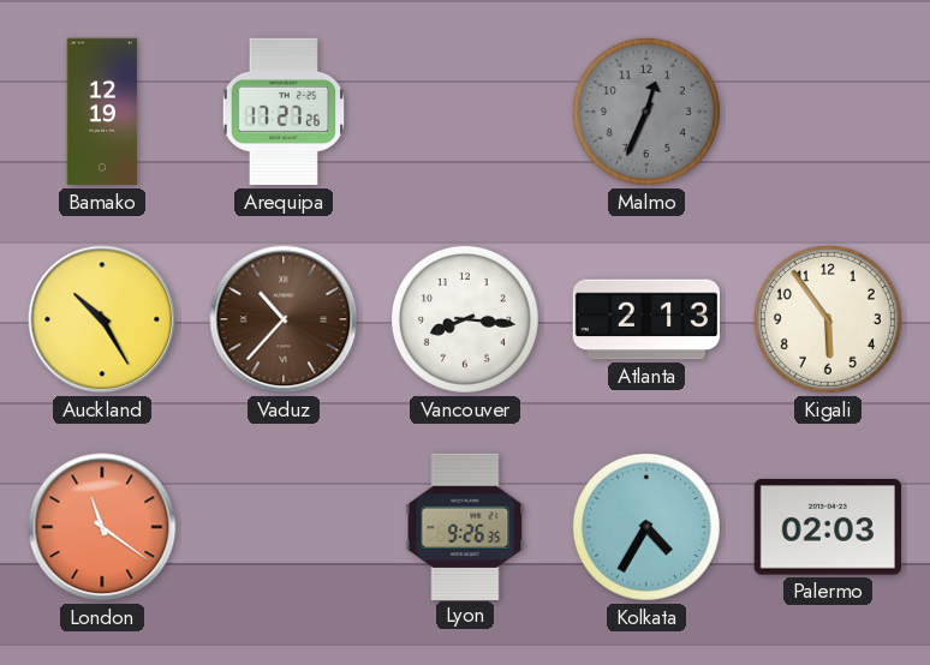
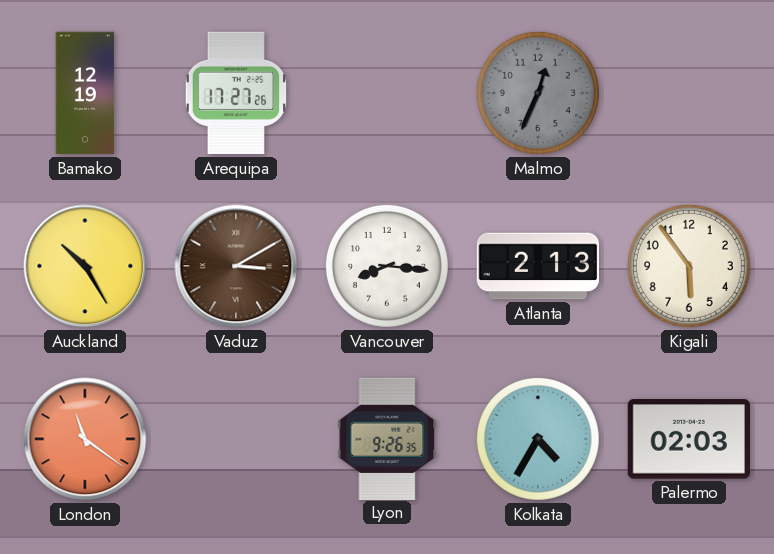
Vaduz: 10:37 -> 3:10 (236, 266)
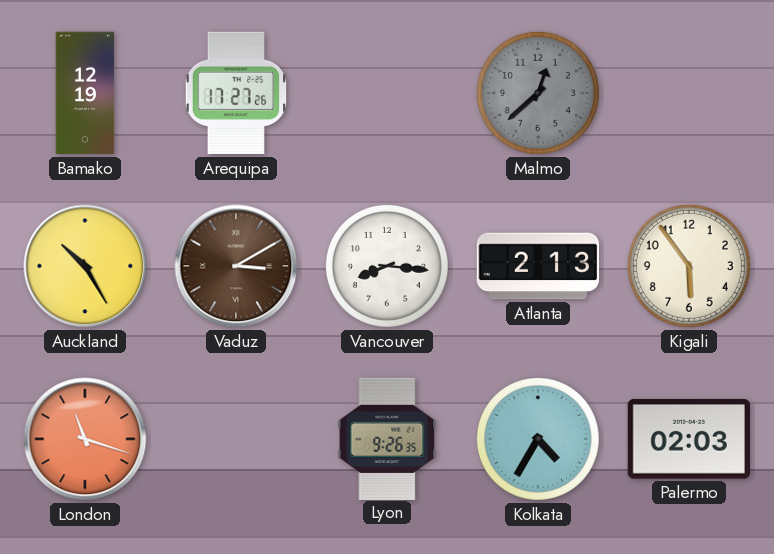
Malmo: 12:34 -> 12:38 (538, 93)
London: 11:21 -> 11:18 (85, 439)
